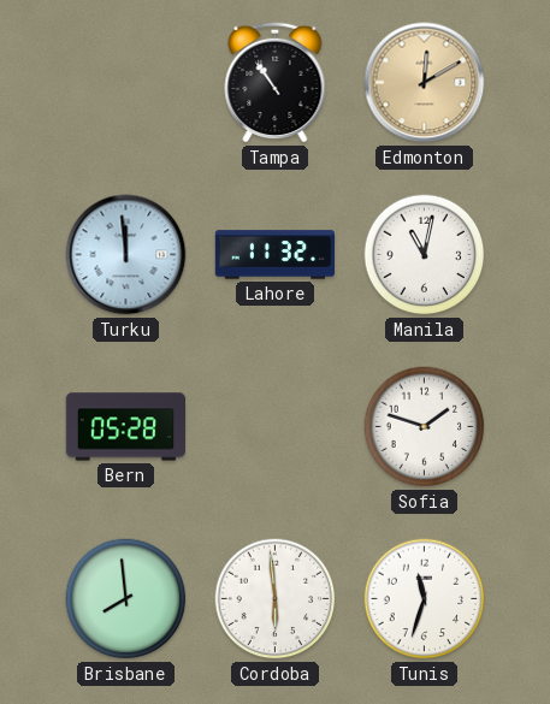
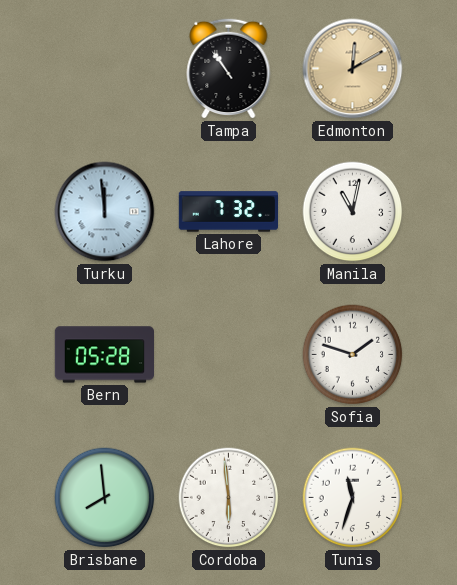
Lahore: 11:32 -> 7:32 (228, 212)
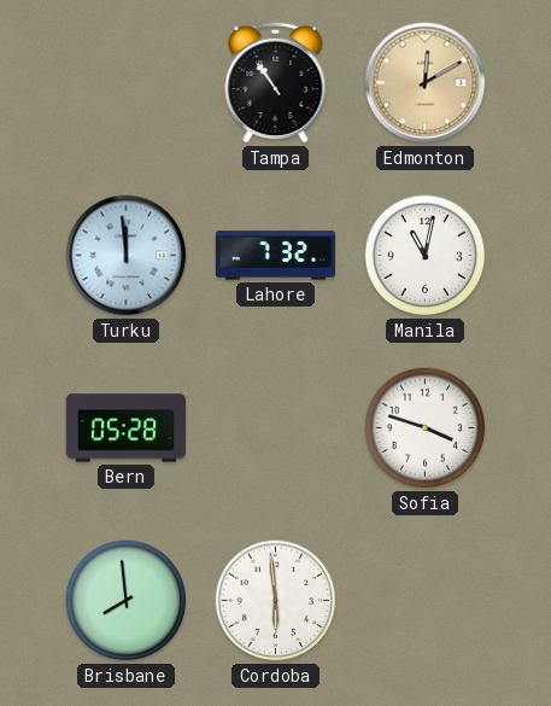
Sofia: 1:48 -> 3:48 (426, 428)
Tunis: 11:33 -> none (353, 498)
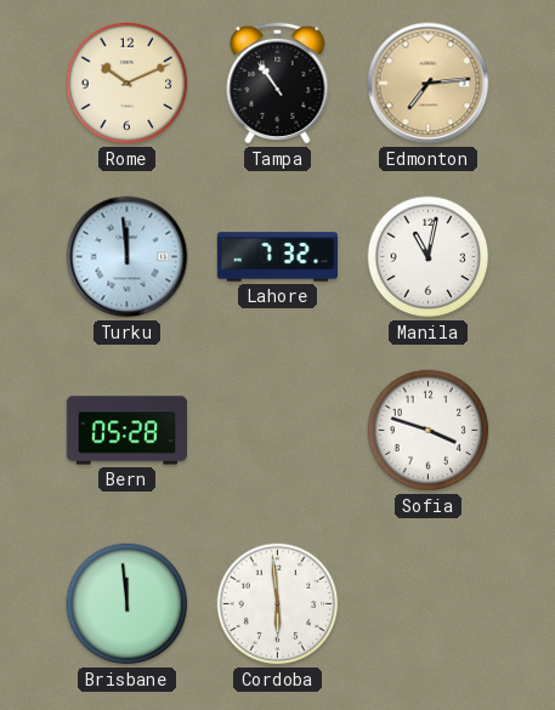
Rome: none -> 10:11 (128, 84)
Edmonton: 12:10 -> 7:14 (429, 84)
Brisbane: 7:59 -> 11:59 (128, 604)
